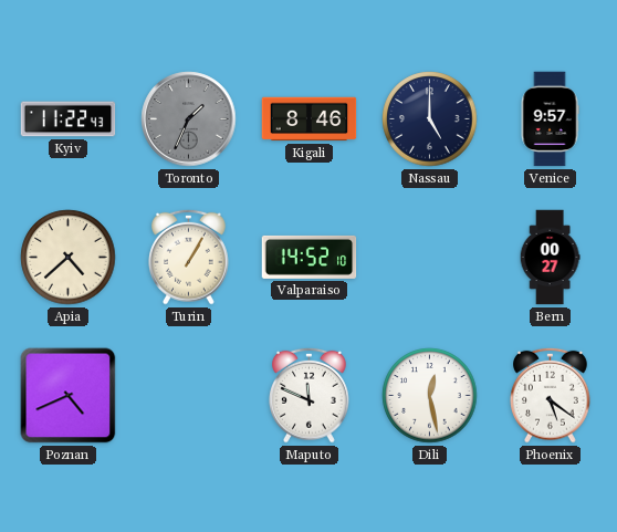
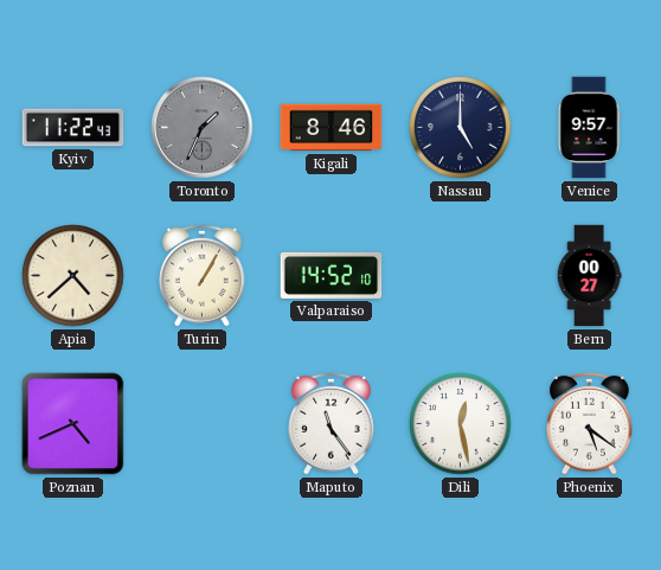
Maputo: 11:49 -> 11:24 (332, 423)
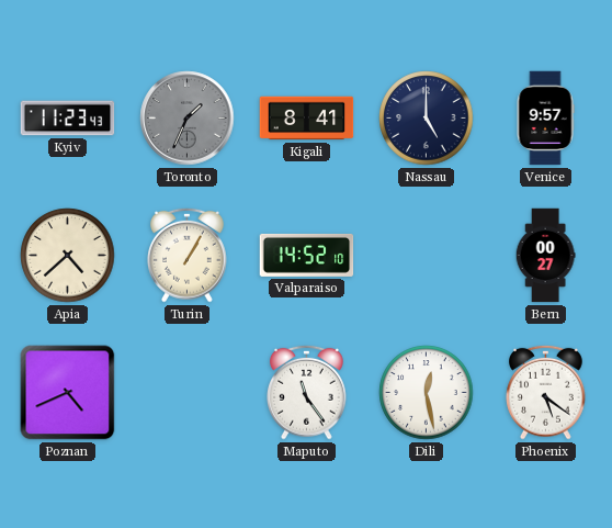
Kyiv: 11:22 -> 11:23 (68, 119)
Kigali: 8:46 -> 8:41 (307, 119)
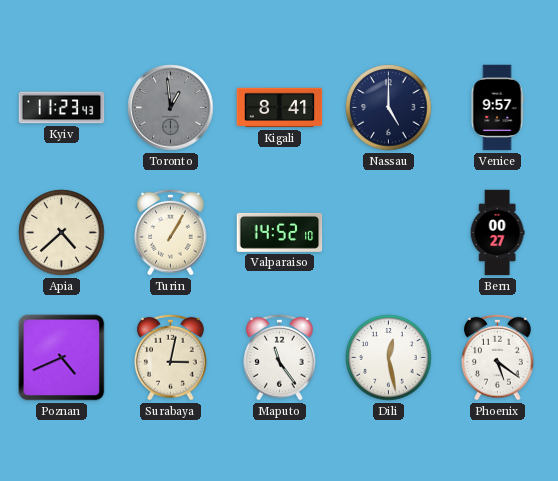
Toronto: 1:34 -> 12:59 (171, 108)
Surabaya: none -> 3:02 (171, 357)
